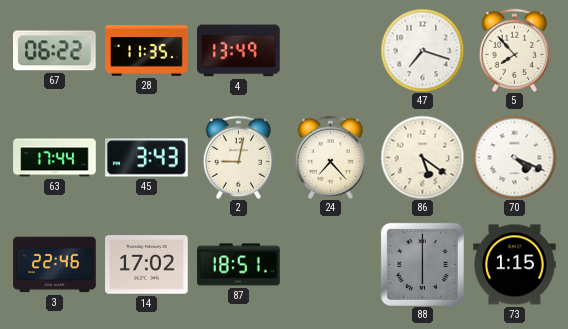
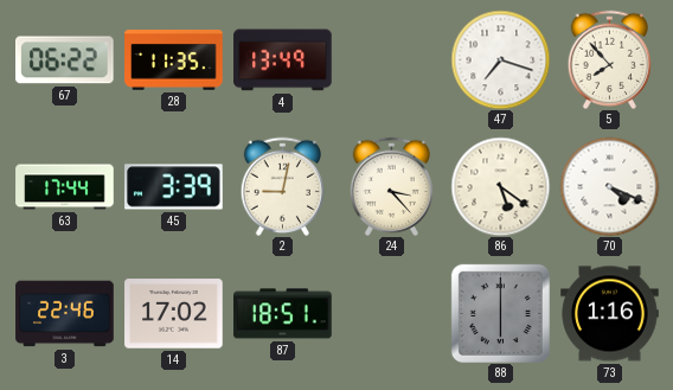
45: 3:43 -> 3:39 (174, 187)
24: 7:23 -> 3:23 (392, 186)
73: 1:15 -> 1:16 (610, 314)
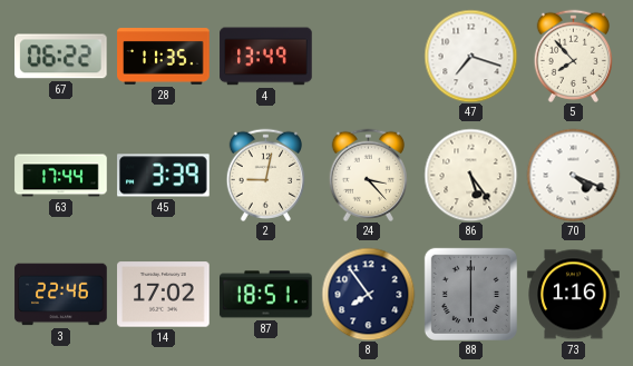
86: 5:21 -> 5:24 (470, 175)
8: none -> 7:54 (368, 294)
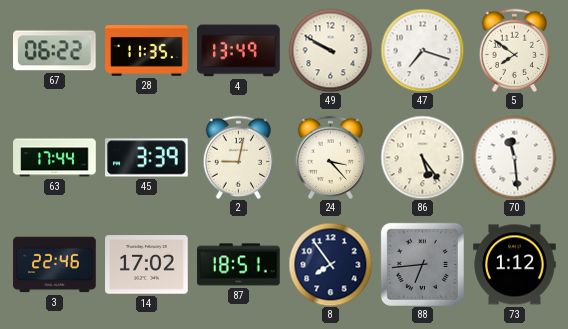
49: none -> 9:50 (330, 50)
5: 7:53 -> 7:51 (515, 50)
70: 4:19 -> 11:29 (514, 157)
88: 6:00 -> 6:44 (422, 264)
73: 1:16 -> 1:12 (515, 265)
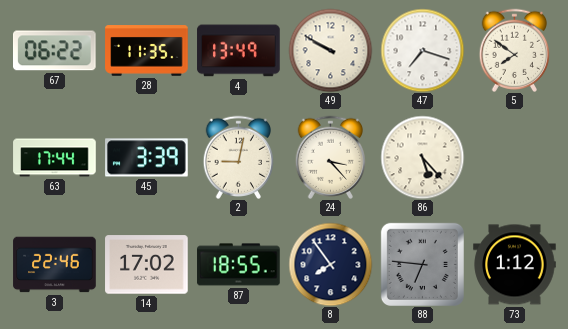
86: 5:24 -> 5:23 (422, 157)
70: 11:29 -> none (514, 157)
87: 18:51 -> 18:55 (239, 265)
88: 6:44 -> 6:46 (422, 264)
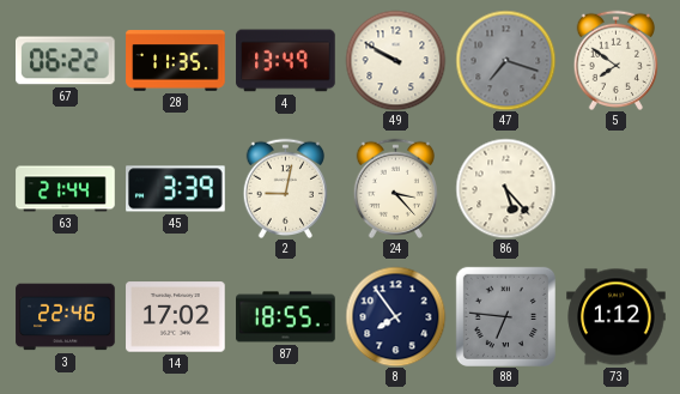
47 dial: white -> grey (505, 60)
63: 17:44 -> 21:44 (66, 189)
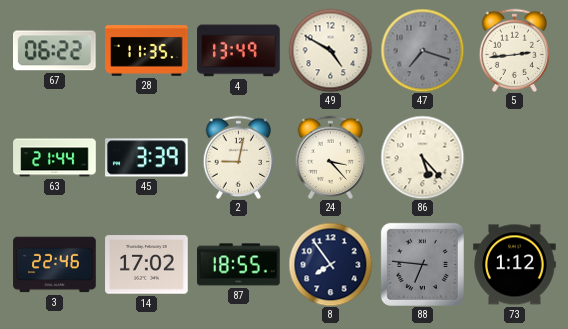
49: 9:50 -> 4:50 (330, 50)
5: 7:51 -> 2:44 (515, 50)
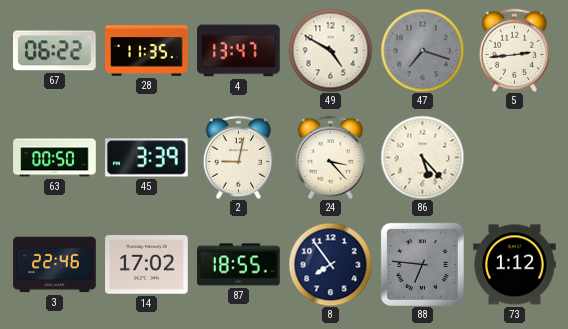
4: 13:49 -> 13:47 (239, 51)
63: 21:44 -> 00:50 (55, 158)
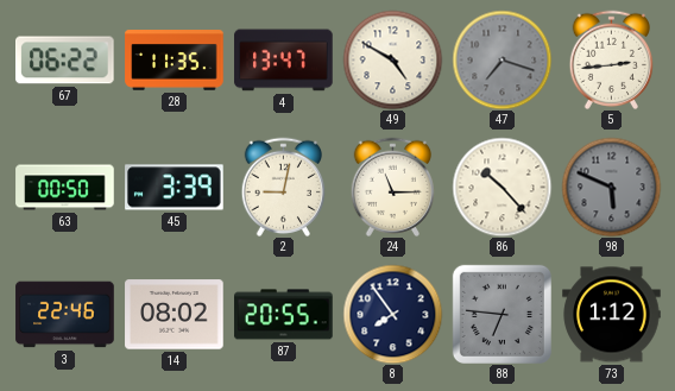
24: 3:23 -> 11:15 (393, 187)
86: 5:23 -> 10:23 (501, 187)
98: none -> 5:49 (611, 187)
14: 17:02 -> 08:02 (175, 315)
87: 18:55 -> 20:55 (284, 315)
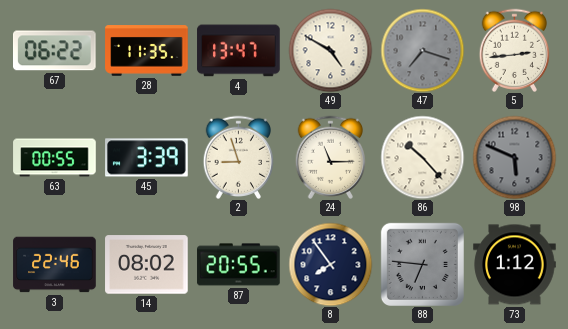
63: 00:50 -> 00:55 (55, 158)
2: 9:02 -> 8:57 (239, 157)
